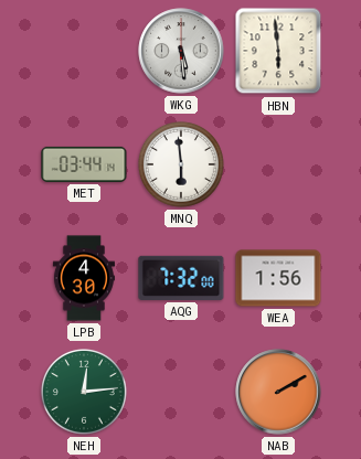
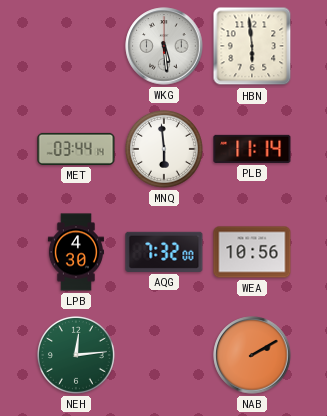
PLB: none -> 11:14 (252, 149)
WEA: 1:56 -> 10:56 (252, 252)
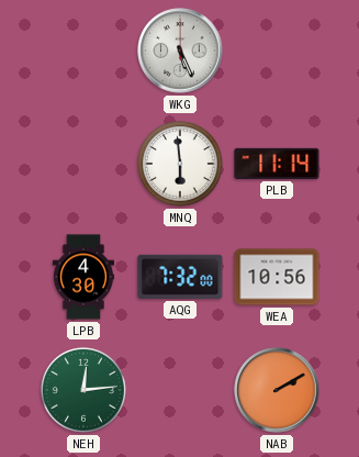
WKG: 5:29 -> 5:26 (180, 51)
HBN: 5:59 -> none (252, 46)
MET: 03:44 -> none (76, 149)
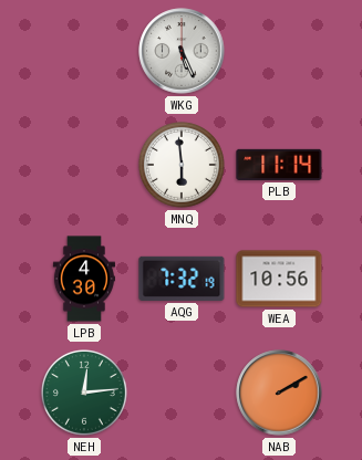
AQG: 7:32:00 -> 7:32:19 (182, 279)
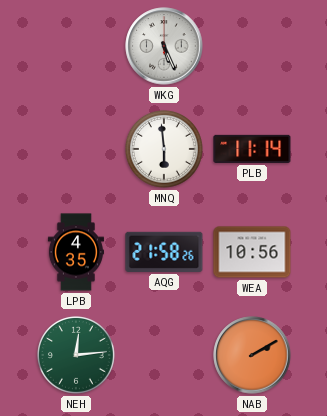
LPB: 4:30 -> 4:35 (76, 252)
AQG: 7:32 -> 21:58 (164, 252)
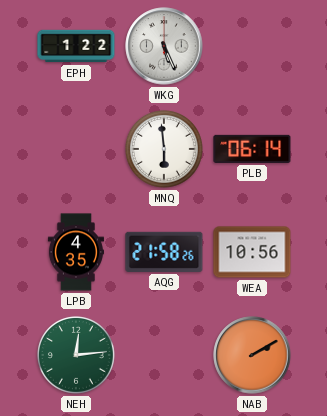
EPH: none -> 1:22 (76, 46)
PLB: 11:14 -> 06:14 (252, 149)
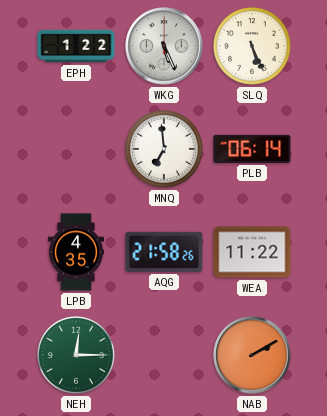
SLQ: none -> 5:26 (253, 47)
MNQ: 5:59 -> 6:59 (165, 150)
WEA: 10:56 -> 11:22 (252, 252)
NEH: 12:14 -> 12:15 (77, 356)
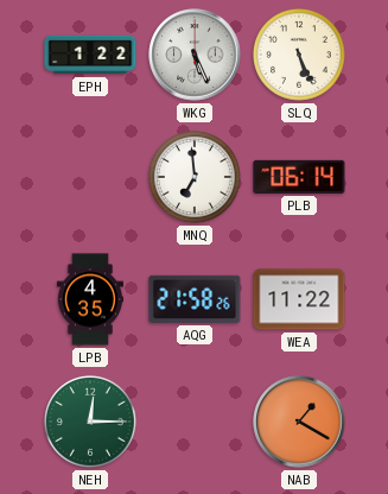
NAB: 2:10 -> 1:20 (299, 422)
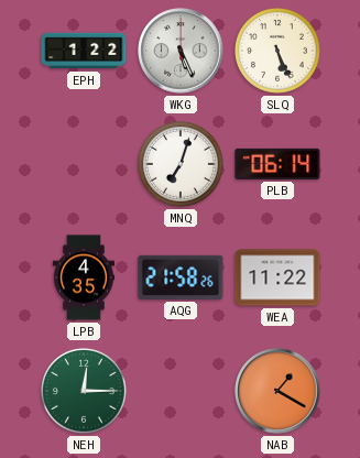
MNQ: 6:59 -> 7:03 (182, 165)
